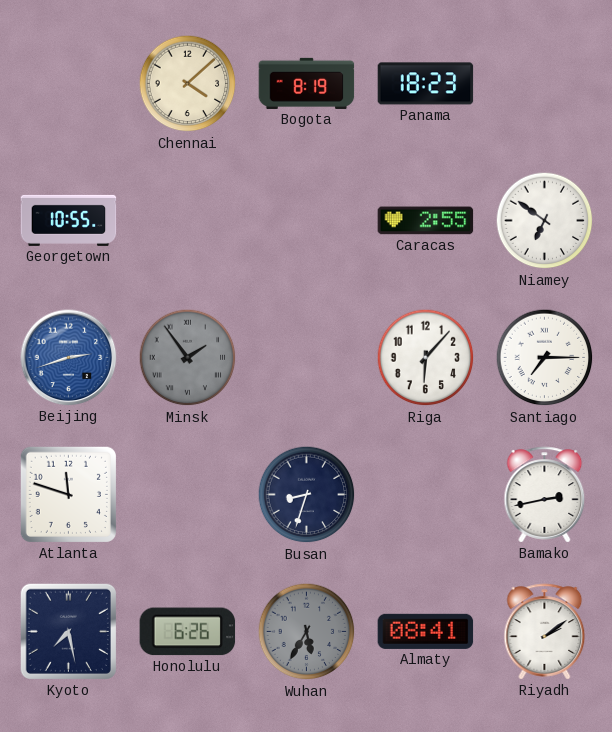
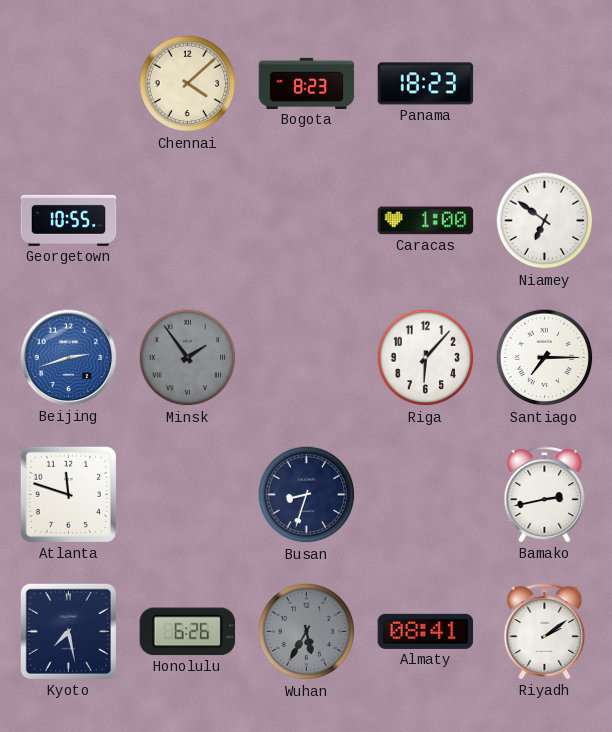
Bogota: 8:19 -> 8:23 (307, 83)
Caracas: 2:55 -> 1:00 (426, 221)
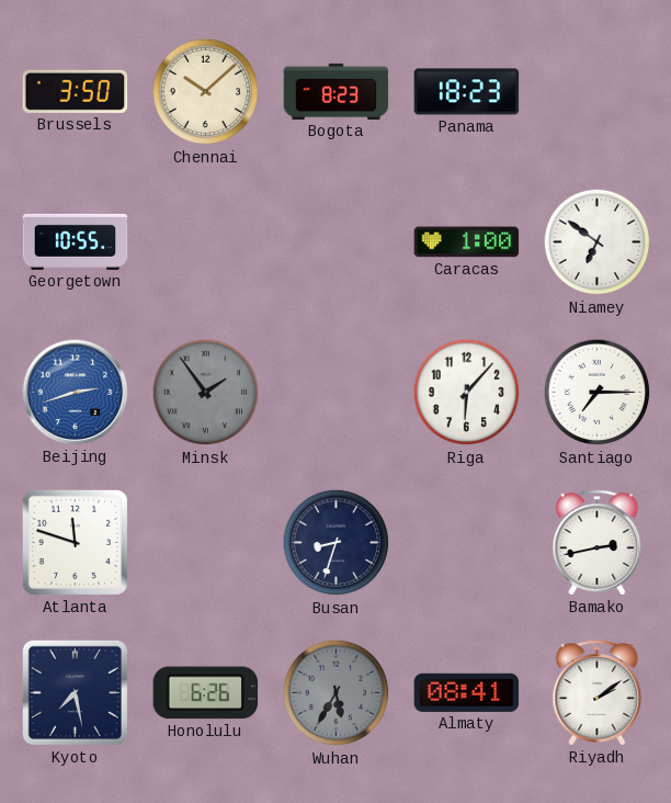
Brussels: none -> 3:50 (76, 91)
Chennai: 4:08 -> 10:08 (206, 92)
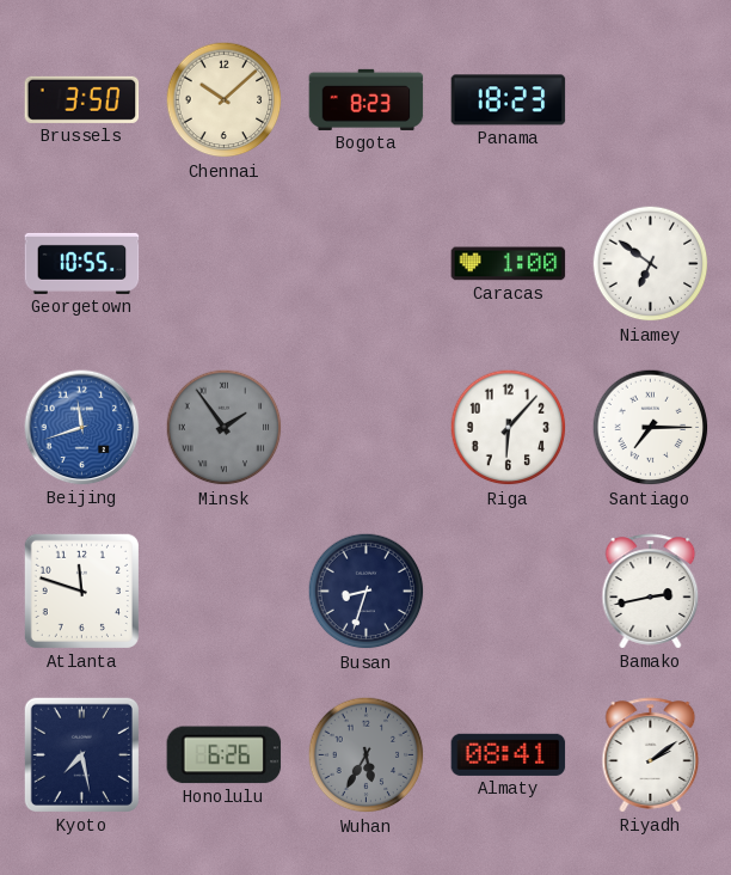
Beijing: 2:42 -> 11:42 (82, 428)
